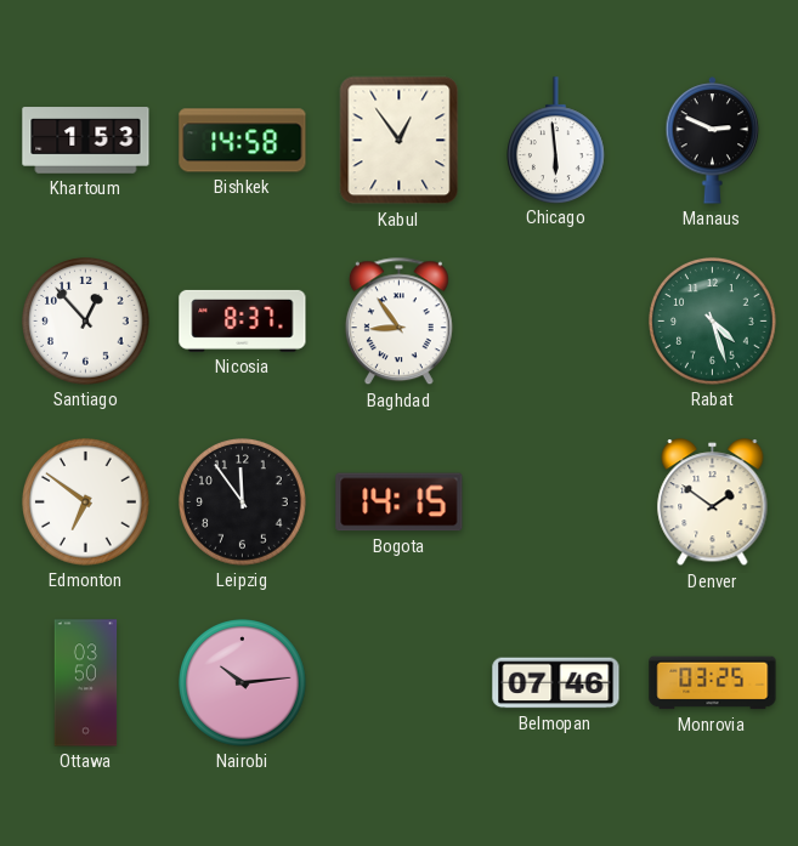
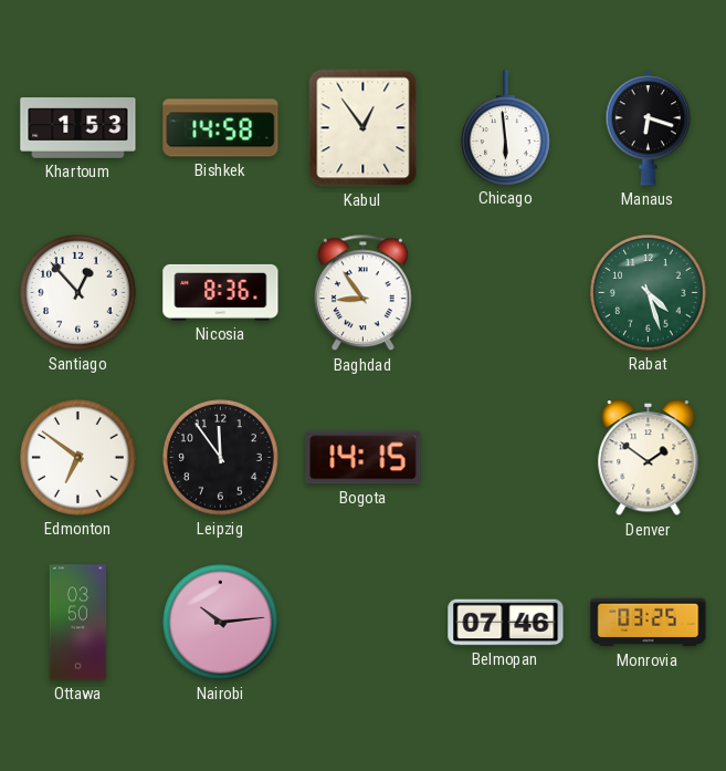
Manaus: 2:49 -> 6:18 (649, 128)
Nicosia: 8:37 -> 8:36 (221, 292)
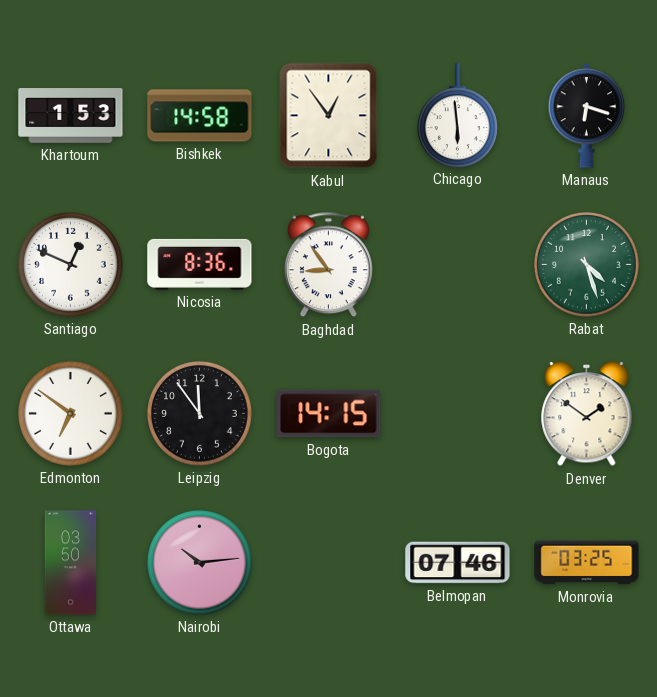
Santiago: 12:53 -> 12:49 (71, 265)
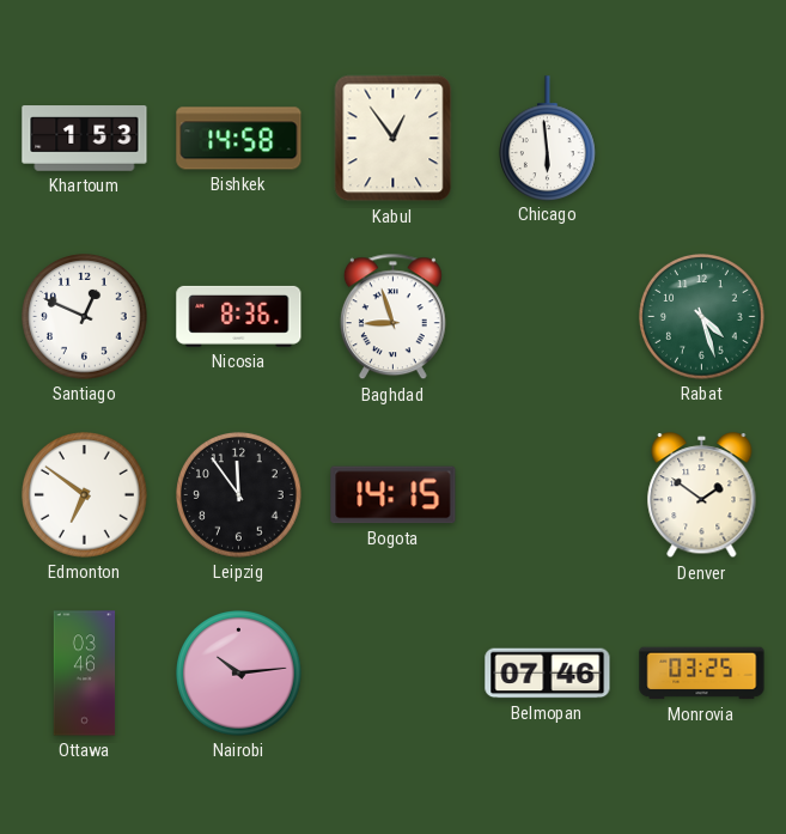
Manaus: 6:18 -> none (587, 116)
Baghdad: 8:54 -> 8:57 (392, 317)
Ottawa: 03:50 -> 03:46 (85, 674)
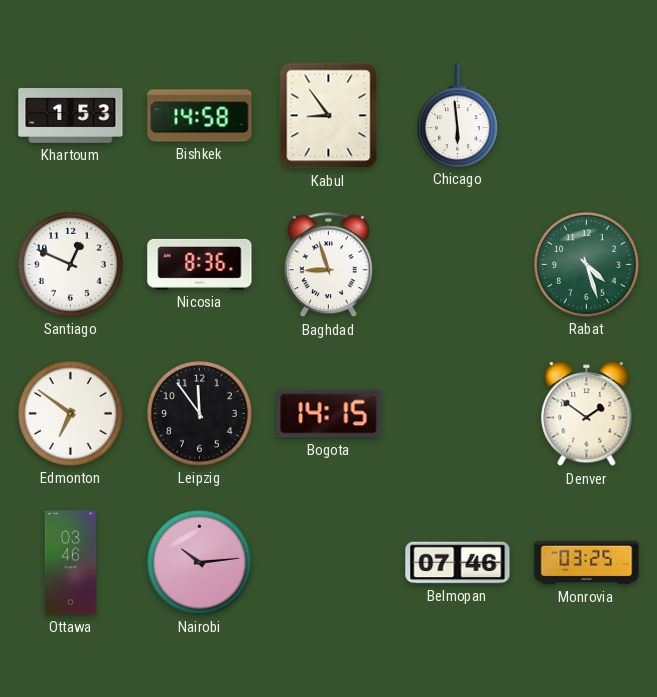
Kabul: 12:54 -> 8:54 (329, 116)
